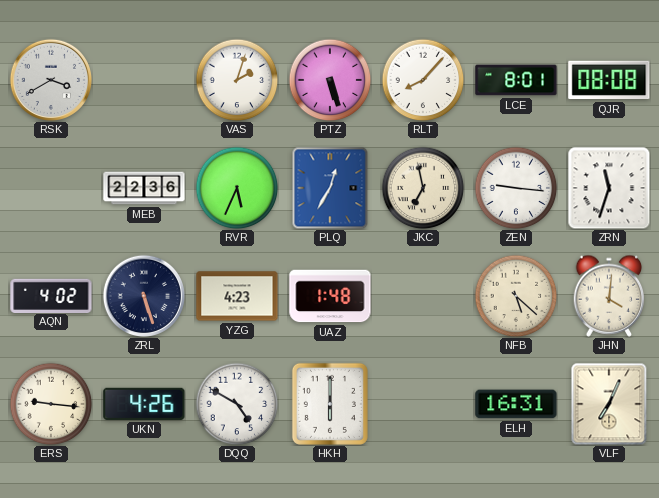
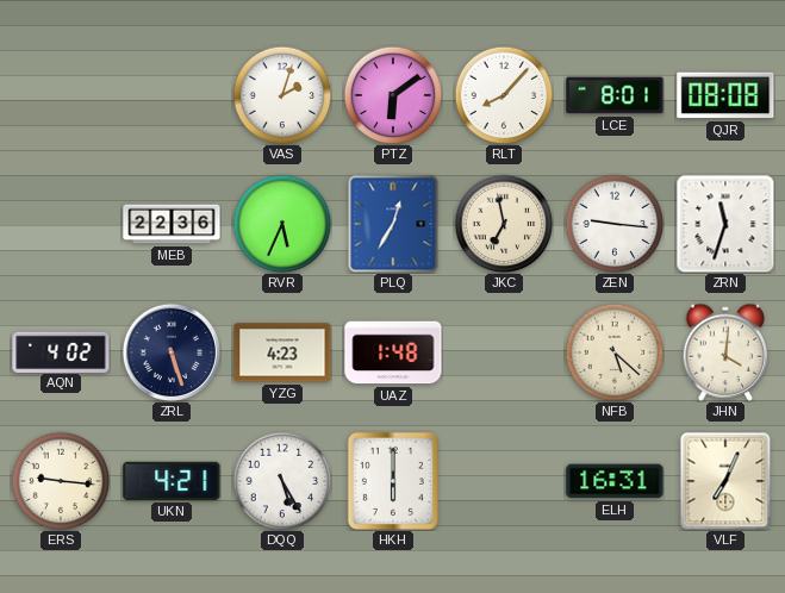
RSK: 3:40 -> none (50, 79)
PTZ: 5:27 -> 6:09 (393, 95)
UKN: 4:26 -> 4:21 (172, 481)
DQQ: 4:50 -> 5:25 (282, 481)
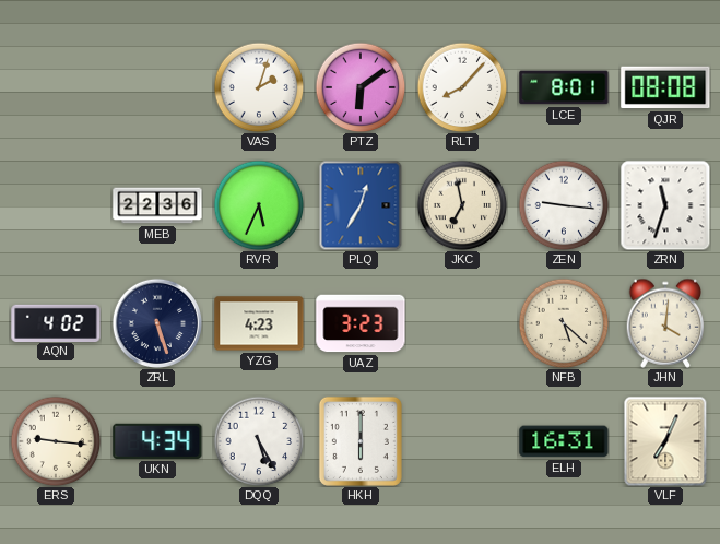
UAZ: 1:48 -> 3:23 (361, 323)
UKN: 4:21 -> 4:34 (157, 441)
